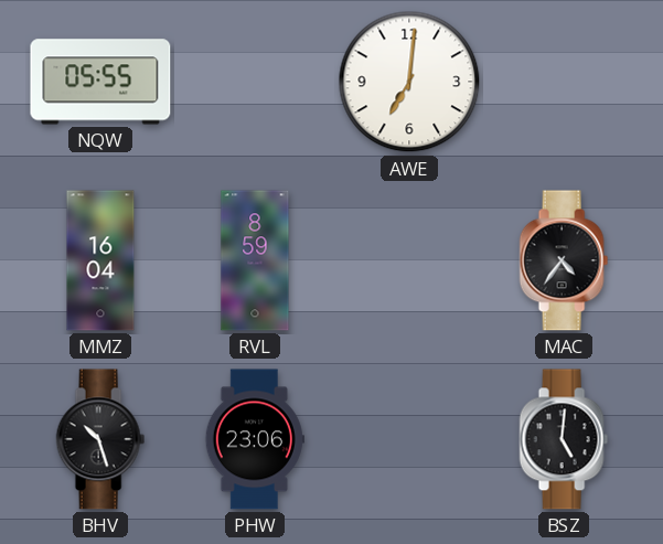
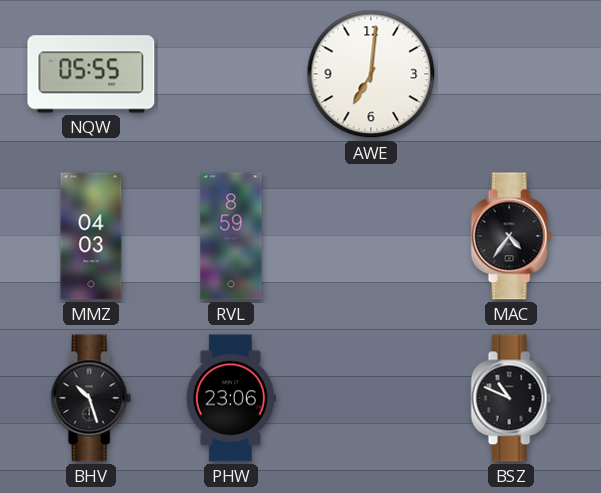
MMZ: 16:04 -> 04:03 (91, 236)
BSZ: 5:01 -> 10:49 (511, 398)
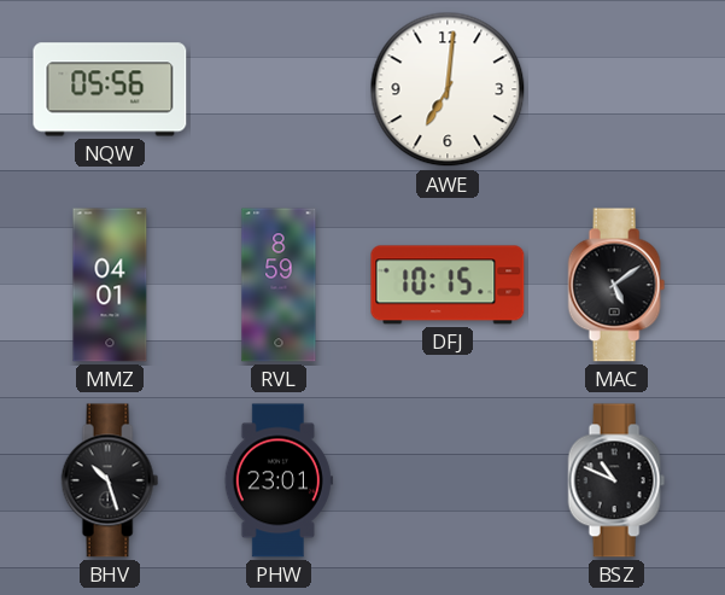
NQW: 05:55 -> 05:56 (110, 89)
MMZ: 04:03 -> 04:01 (110, 285)
DFJ: none -> 10:15 (448, 285)
MAC: 4:36 -> 5:09 (616, 285)
PHW: 23:06 -> 23:01 (279, 480)
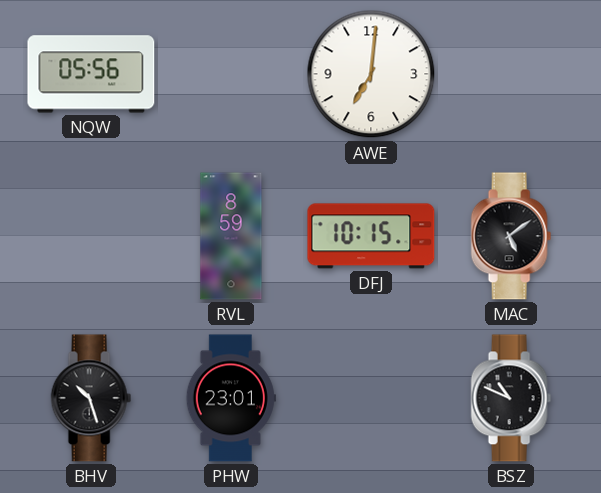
MMZ: 04:01 -> none (110, 285)
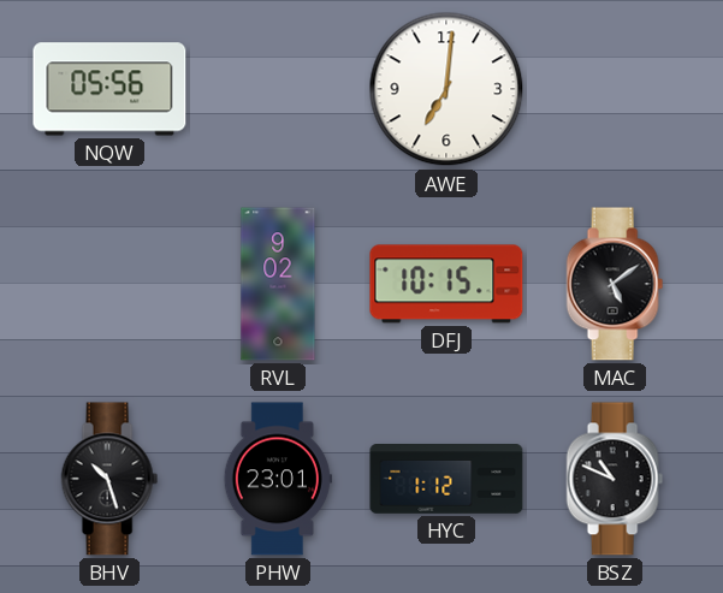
RVL: 8:59 -> 9:02 (278, 284)
HYC: none -> 1:12 (446, 480)
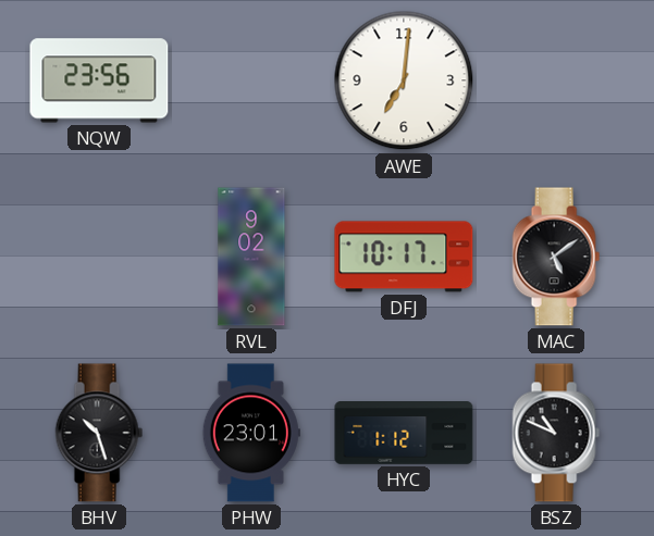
NQW: 05:56 -> 23:56 (99, 80)
DFJ: 10:15 -> 10:17 (404, 257)
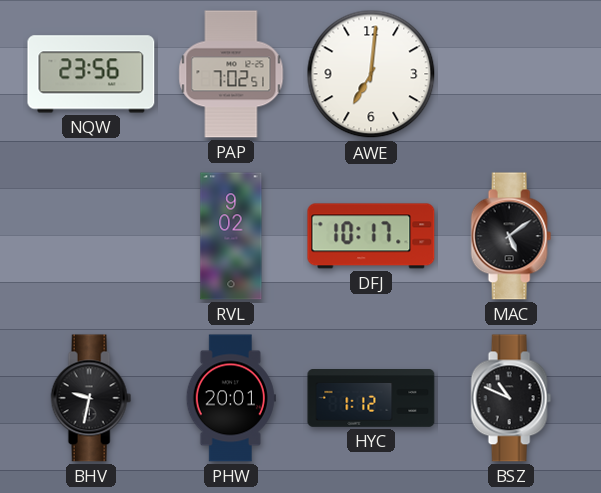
PAP: none -> 7:02 (231, 74)
BHV: 10:27 -> 9:32 (91, 398)
PHW: 23:01 -> 20:01 (231, 398)
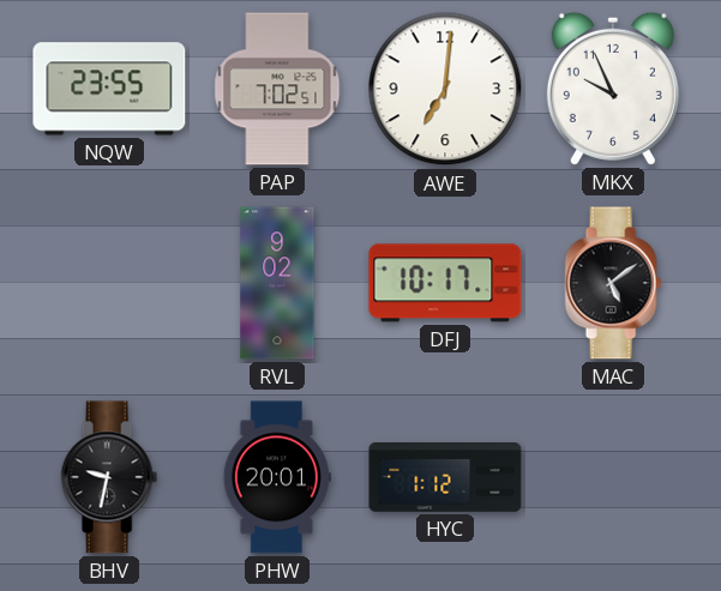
NQW: 23:56 -> 23:55 (109, 89)
MKX: none -> 9:56 (613, 89)
BSZ: 10:49 -> none (511, 398)
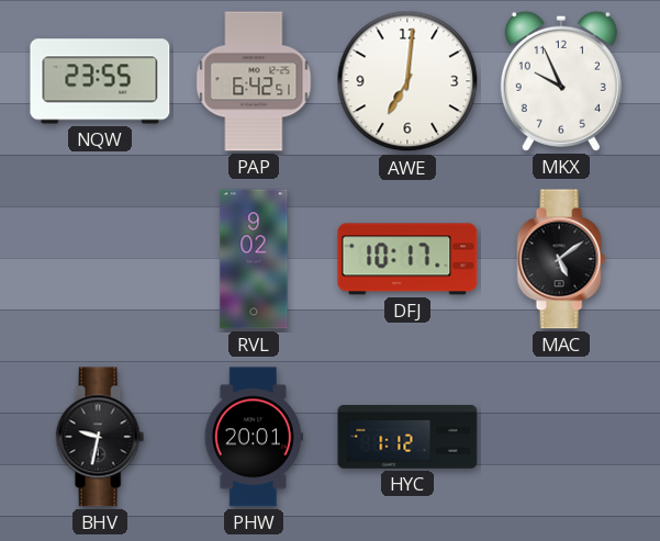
PAP: 7:02 -> 6:42 (254, 81)
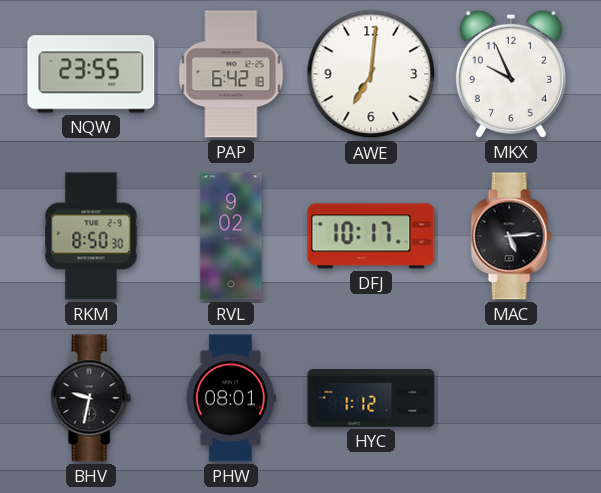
PAP: 6:42:51 -> 6:42:18 (231, 74)
RKM: none -> 8:50 (91, 236)
MAC: 5:09 -> 5:14 (511, 236)
PHW: 20:01 -> 08:01 (231, 398)
